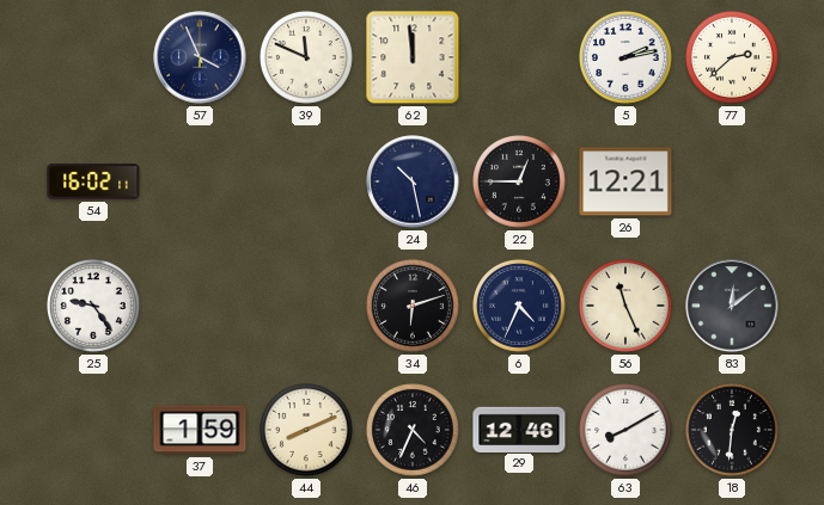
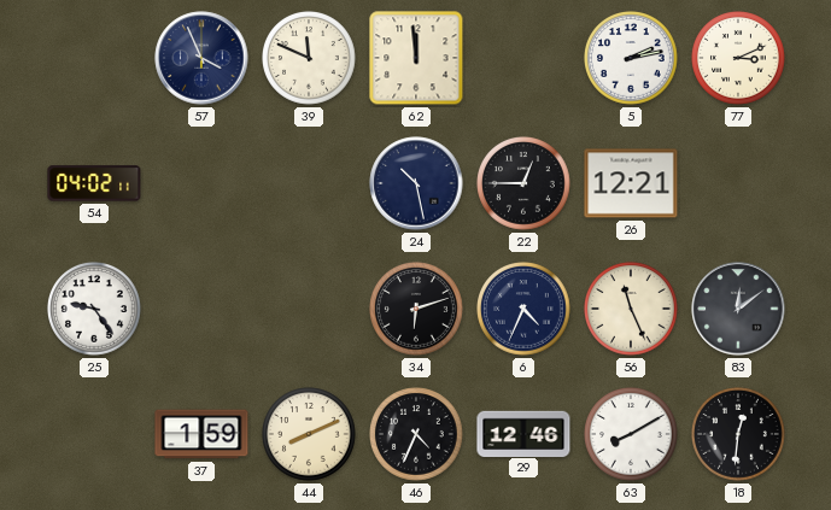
77: 2:38 -> 3:11 (739, 59)
54: 16:02 -> 04:02 (94, 183)
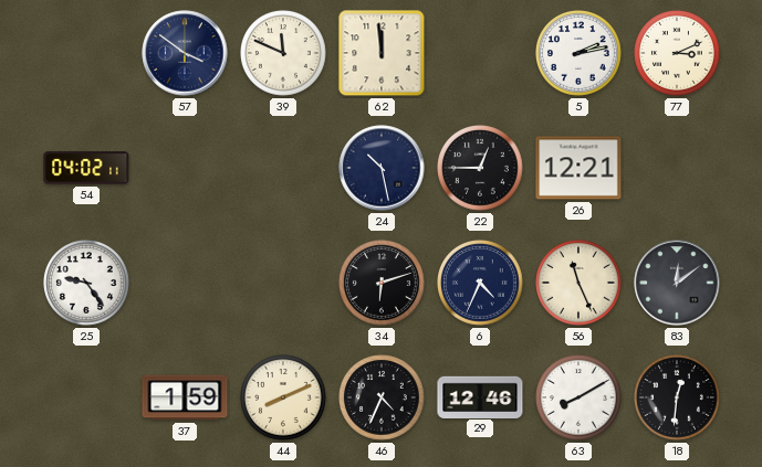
57: 3:56 -> 3:51 (185, 53)
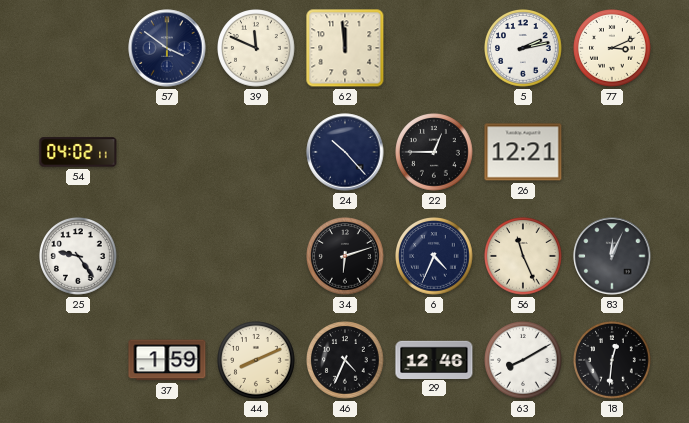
24: 10:28 -> 10:23 (345, 152)
83: 12:09 -> 12:04 (612, 256)
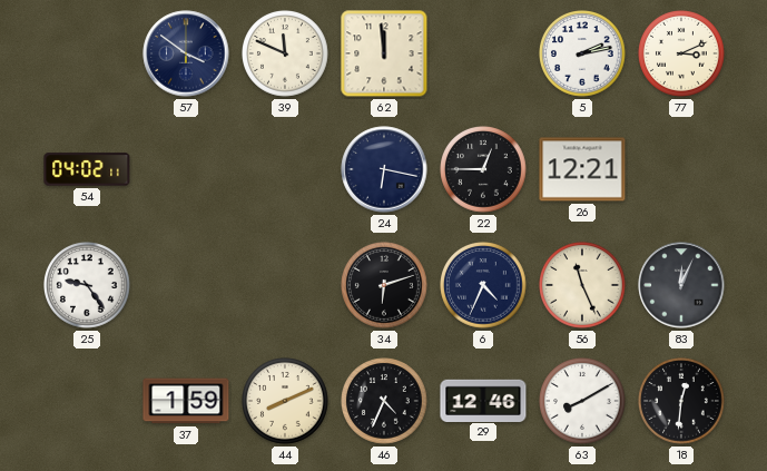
24: 10:23 -> 6:17 (384, 169)
